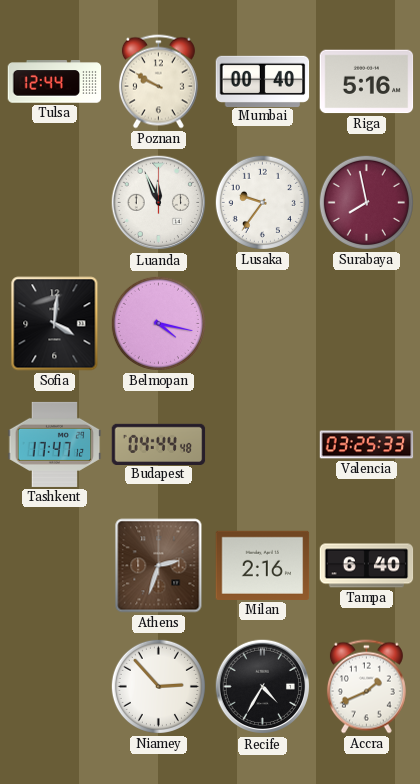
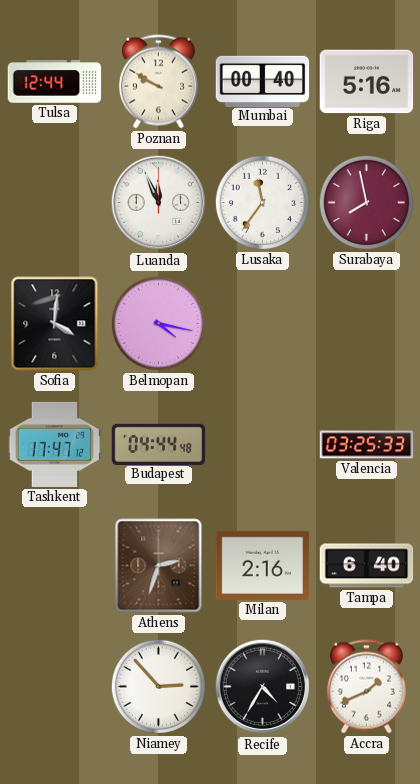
Lusaka: 9:36 -> 11:36 (262, 202)
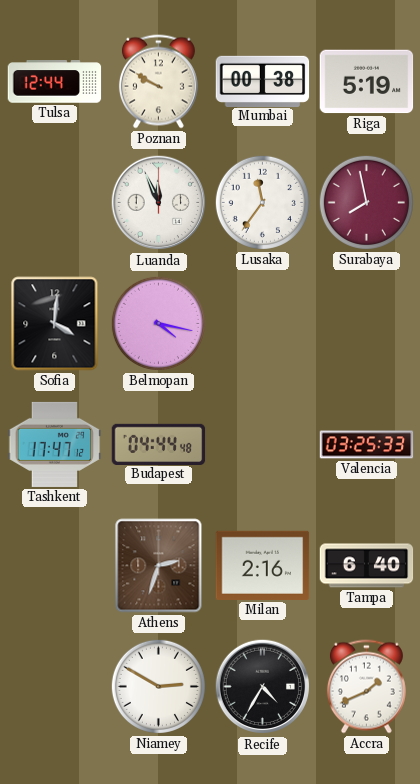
Mumbai: 00:40 -> 00:38 (263, 81)
Riga: 5:16 -> 5:19 (367, 82)
Niamey: 2:53 -> 2:50 (158, 686)
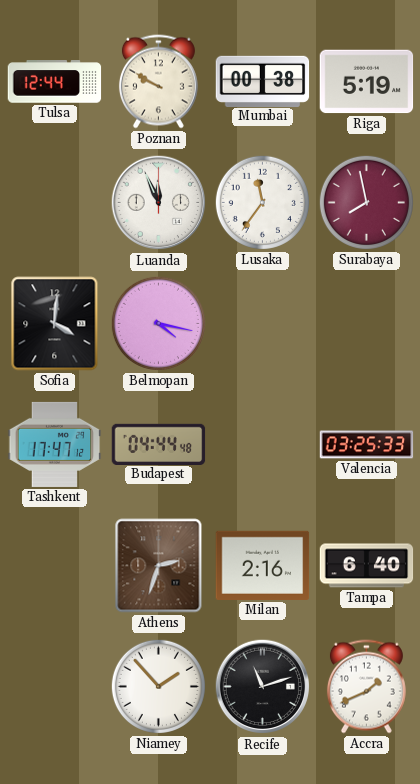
Niamey: 2:50 -> 1:53 (158, 686)
Recife: 4:35 -> 11:12 (263, 687)
